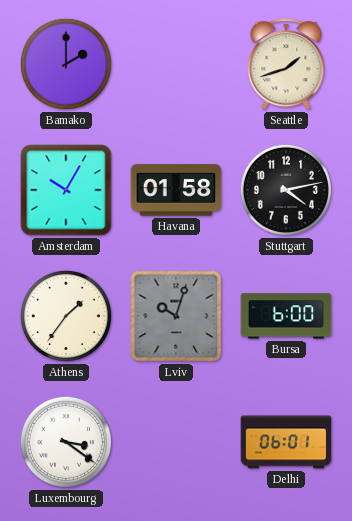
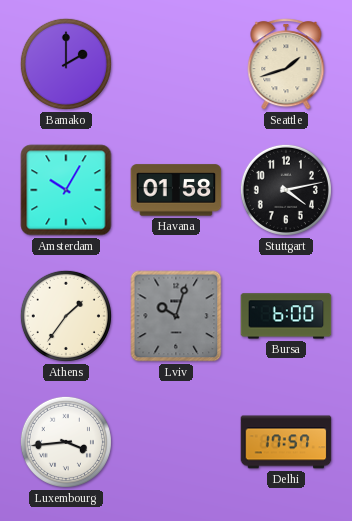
Luxembourg: 3:21 -> 3:44 (66, 442)
Delhi: 06:01 -> 17:57 (286, 442)
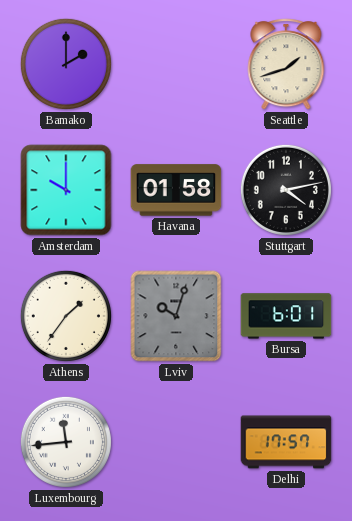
Amsterdam: 10:05 -> 10:00 (66, 190)
Bursa: 6:00 -> 6:01 (286, 316)
Luxembourg: 3:44 -> 11:44 (66, 442)
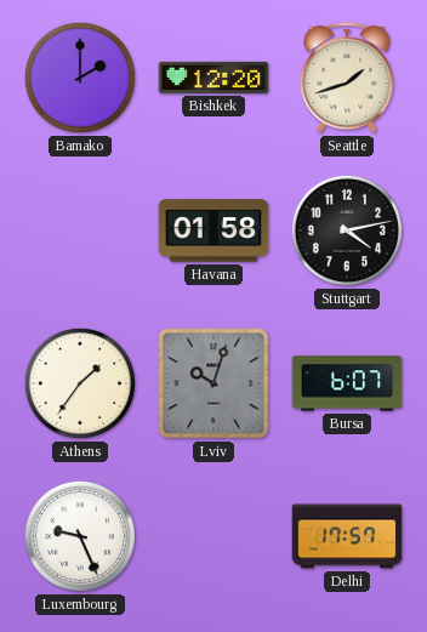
Bishkek: none -> 12:20 (213, 78)
Amsterdam: 10:00 -> none (66, 190)
Bursa: 6:01 -> 6:07 (347, 383)
Luxembourg: 11:44 -> 9:26 (80, 536)
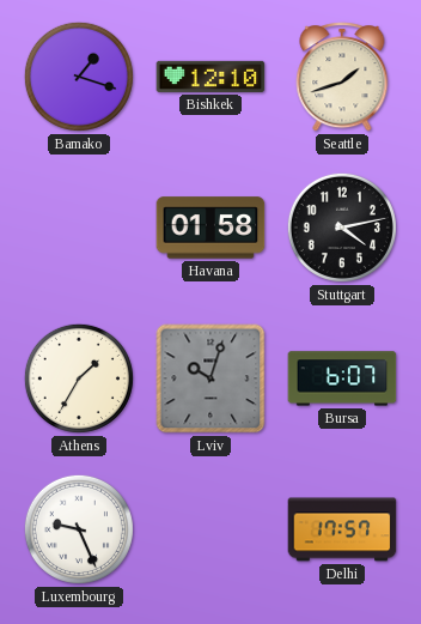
Bamako: 2:00 -> 1:18 (79, 77)
Bishkek: 12:20 -> 12:10 (210, 77)
Athens: 1:36 -> 1:35 (79, 378)
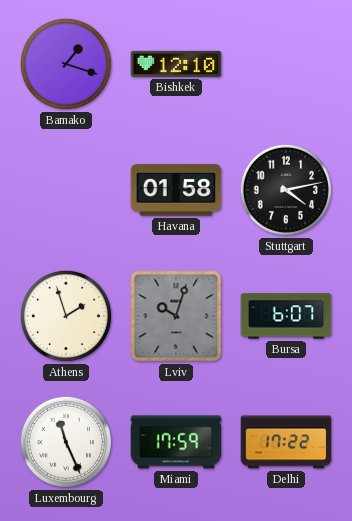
Seattle: 1:42 -> none (342, 77)
Athens: 1:35 -> 1:57 (66, 316)
Luxembourg: 9:26 -> 11:26 (66, 442)
Miami: none -> 17:59 (176, 442)
Delhi: 17:57 -> 17:22 (286, 442)
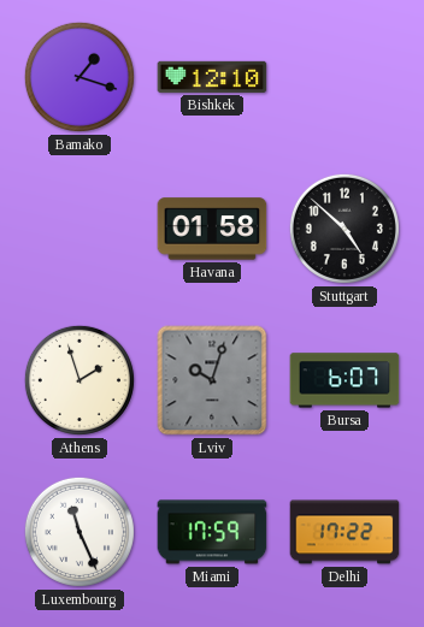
Stuttgart: 4:13 -> 4:52 (344, 229)
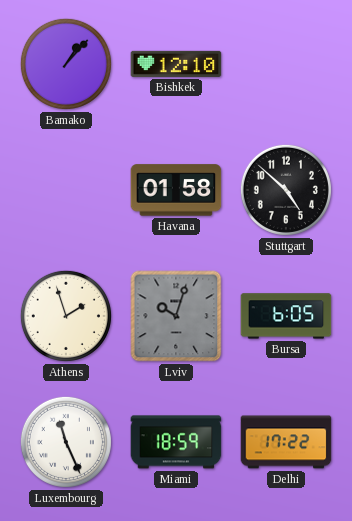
Bamako: 1:18 -> 1:07 (66, 64)
Bursa: 6:07 -> 6:05 (286, 316)
Miami: 17:59 -> 18:59 (176, 442)
